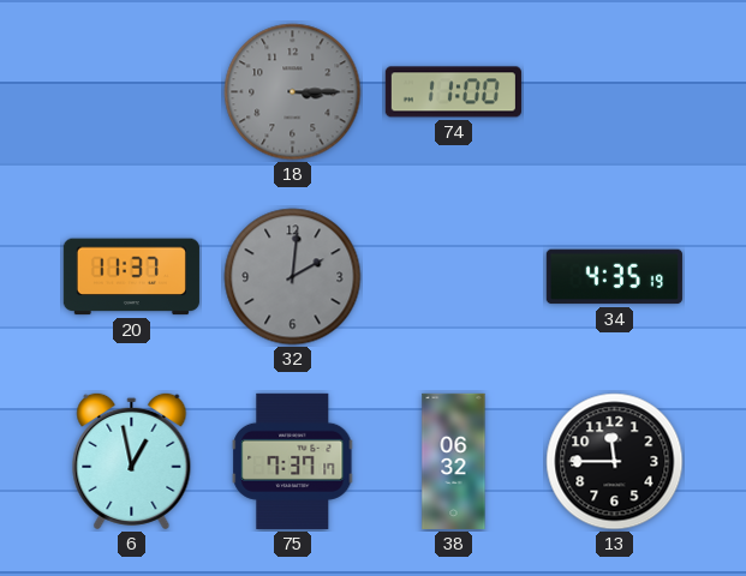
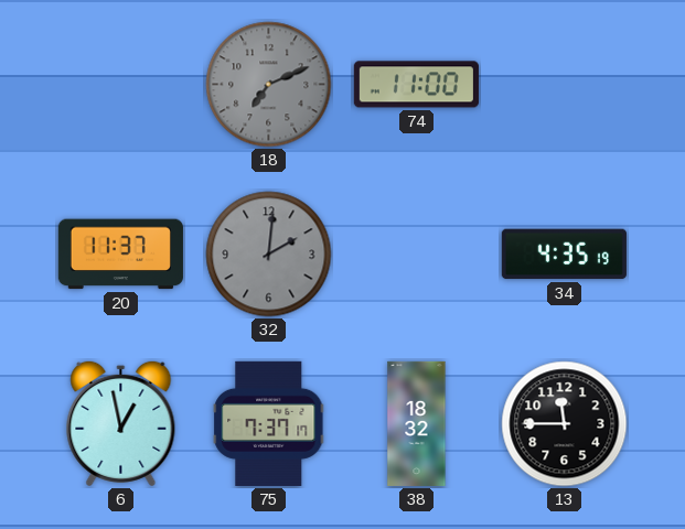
18: 3:15 -> 7:11 (269, 85)
38: 06:32 -> 18:32 (417, 423)
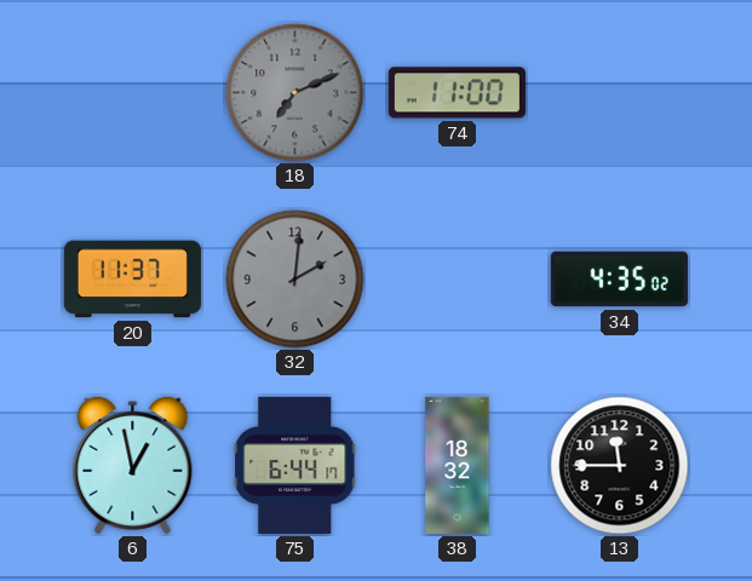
34: 4:35:19 -> 4:35:02 (619, 280)
75: 7:37 -> 6:44 (295, 465)
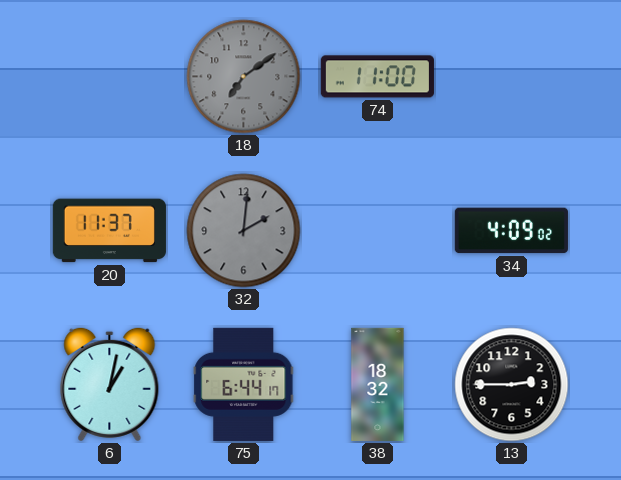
18: 7:11 -> 7:09 (244, 77)
34: 4:35 -> 4:09 (511, 231)
6: 12:58 -> 1:02 (110, 384)
13: 11:45 -> 2:45 (512, 385)
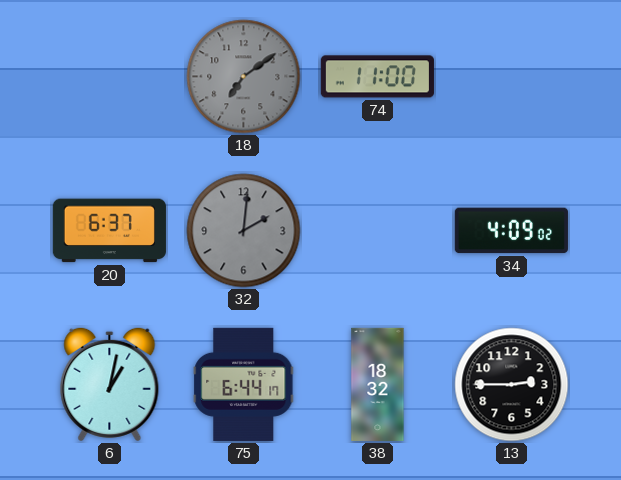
20: 11:37 -> 6:37 (109, 231)
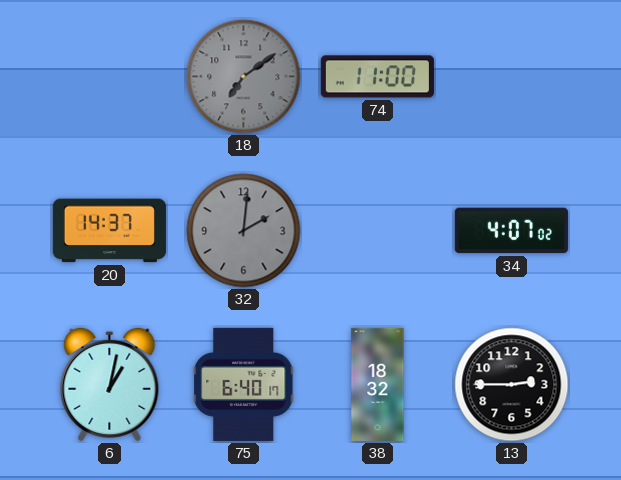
20: 6:37 -> 14:37 (109, 231)
34: 4:09 -> 4:07 (511, 231)
75: 6:44 -> 6:40 (244, 384)
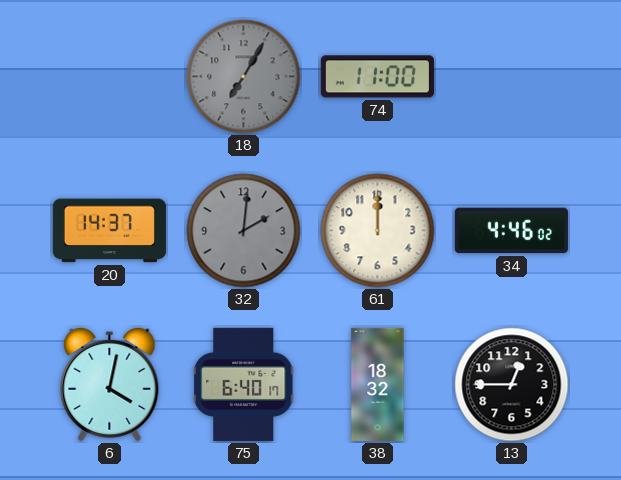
18: 7:09 -> 7:05 (244, 77)
61: none -> 12:00 (378, 231)
34: 4:07 -> 4:46 (511, 231)
6: 1:02 -> 4:02 (110, 384)
13: 2:45 -> 12:45 (512, 385)
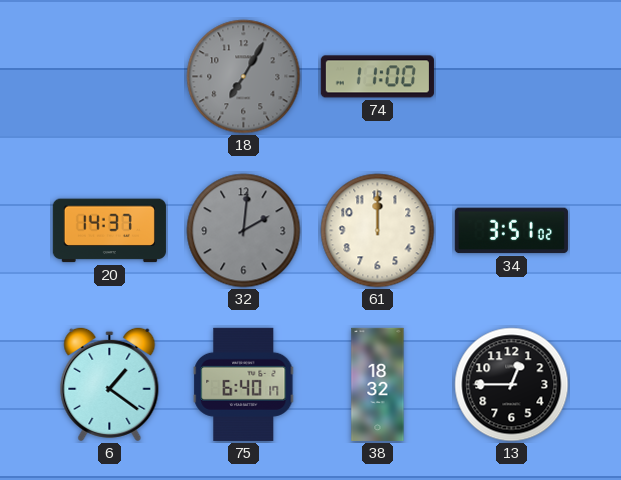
34: 4:46 -> 3:51 (511, 231)
6: 4:02 -> 1:21 (110, 384)
